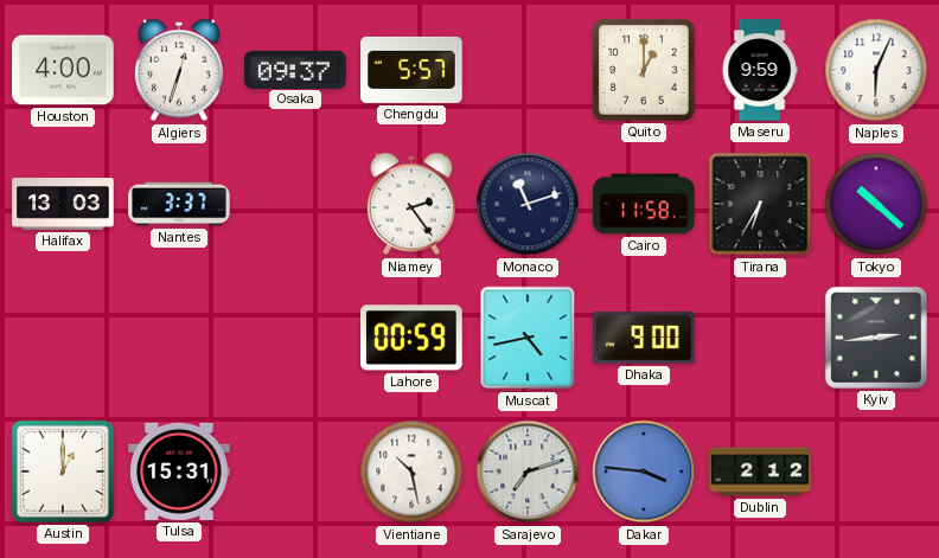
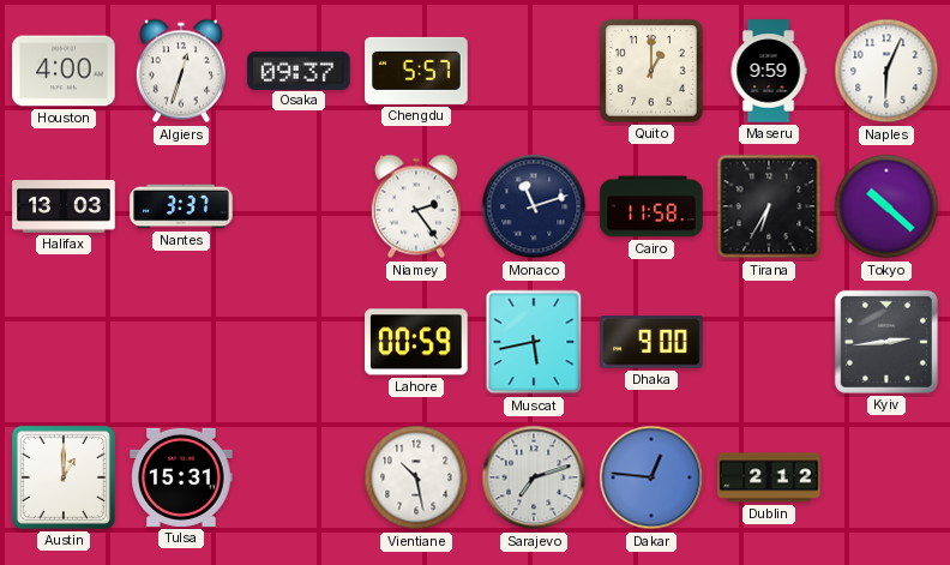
Muscat: 4:43 -> 5:43 (534, 342)
Dakar: 3:46 -> 12:46 (651, 477)
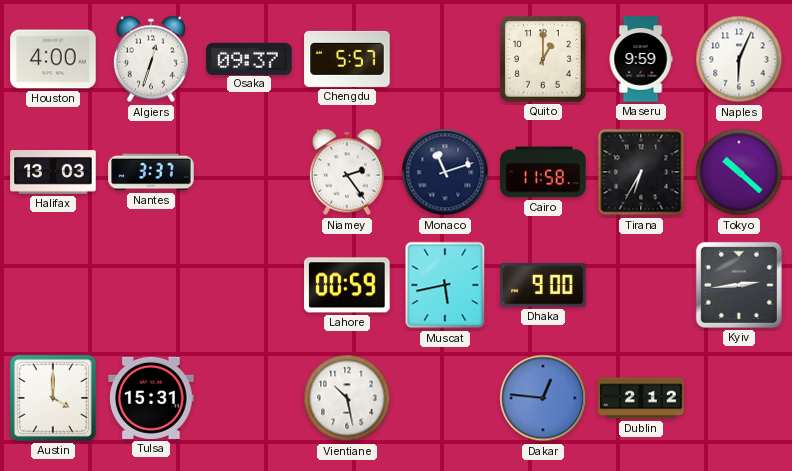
Austin: 1:00 -> 4:00 (53, 398)
Sarajevo: 7:12 -> none (534, 477)
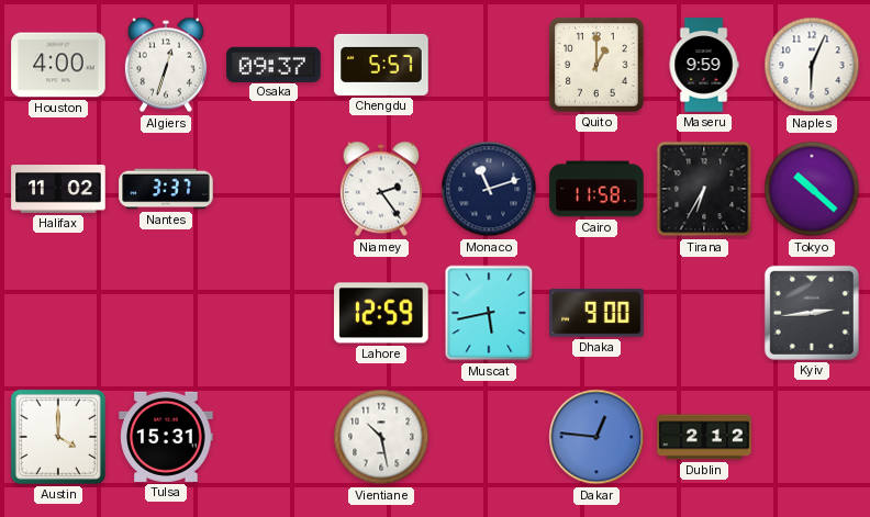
Halifax: 13:03 -> 11:02 (58, 189)
Lahore: 00:59 -> 12:59 (381, 313)
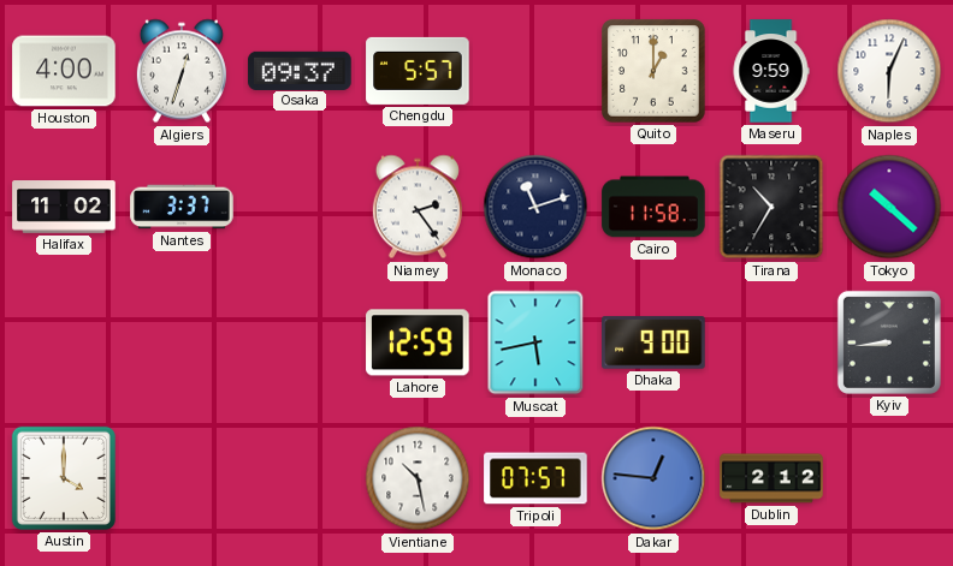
Tirana: 6:35 -> 10:35 (771, 207)
Kyiv: 2:44 -> 8:44 (889, 342)
Tulsa: 15:31 -> none (166, 437)
Tripoli: none -> 07:57 (535, 478)
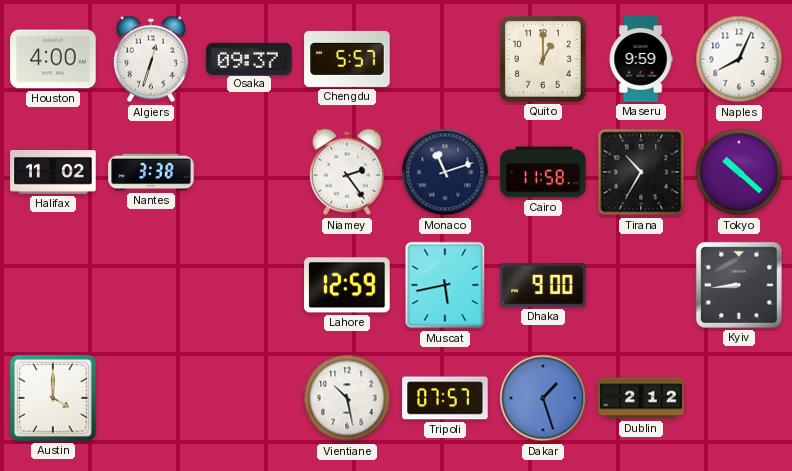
Naples: 6:04 -> 8:04 (739, 59)
Nantes: 3:37 -> 3:38 (151, 172)
Dakar: 12:46 -> 1:27 (543, 398)
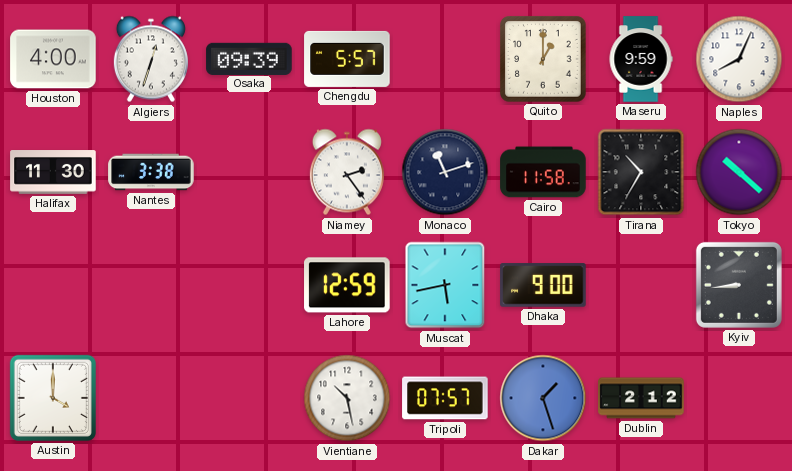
Osaka: 09:37 -> 09:39 (249, 58)
Halifax: 11:02 -> 11:30 (53, 172)
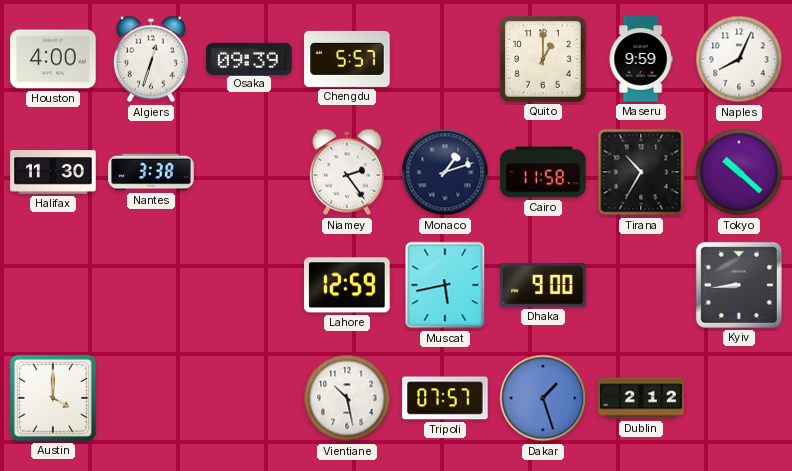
Monaco: 11:12 -> 1:12 (445, 172)
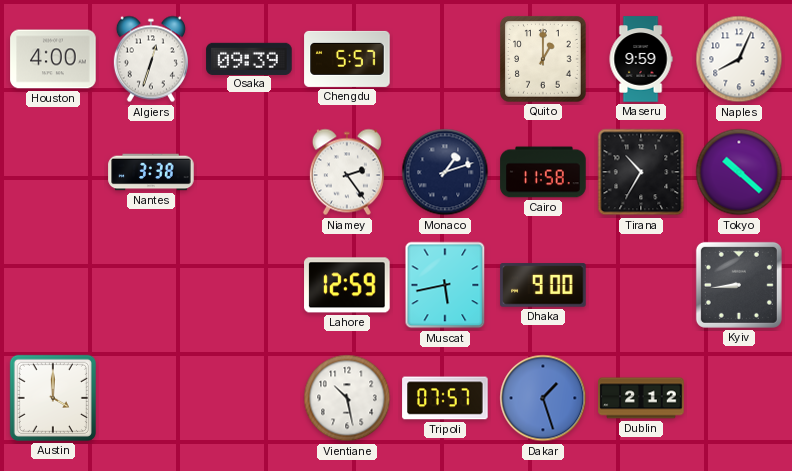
Halifax: 11:30 -> none (53, 172)
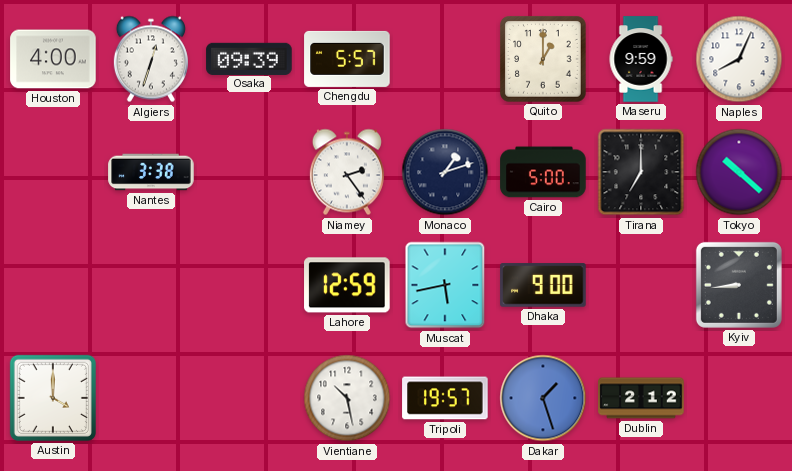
Cairo: 11:58 -> 5:00 (543, 172)
Tirana: 10:35 -> 7:00 (641, 172)
Tripoli: 07:57 -> 19:57 (445, 398)
